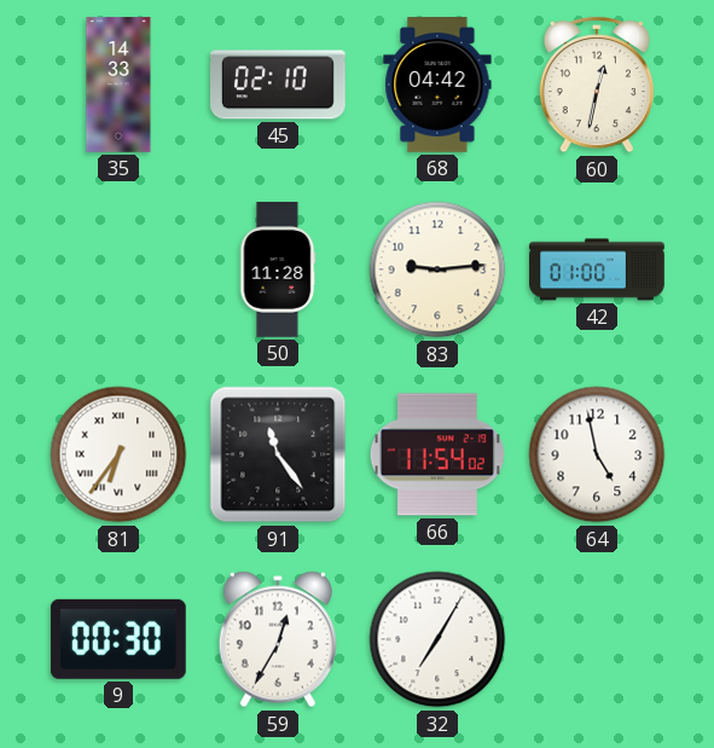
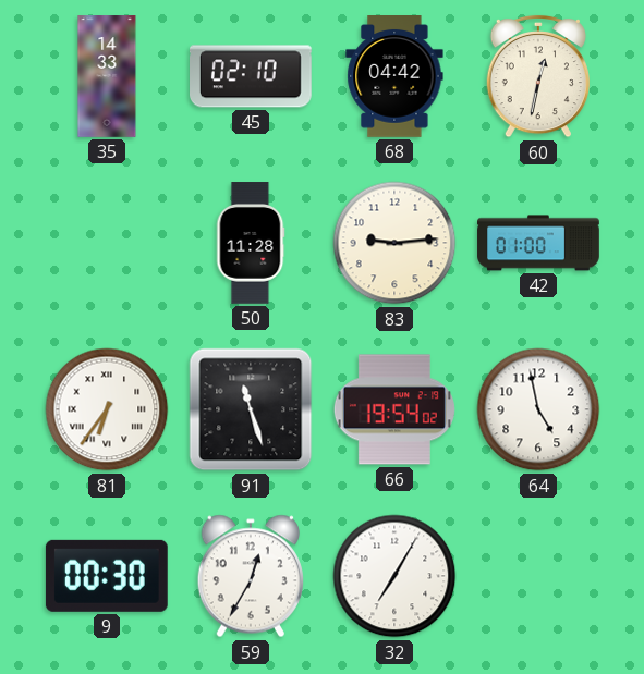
91: 11:24 -> 11:27 (251, 409)
66: 11:54 -> 19:54 (394, 409)
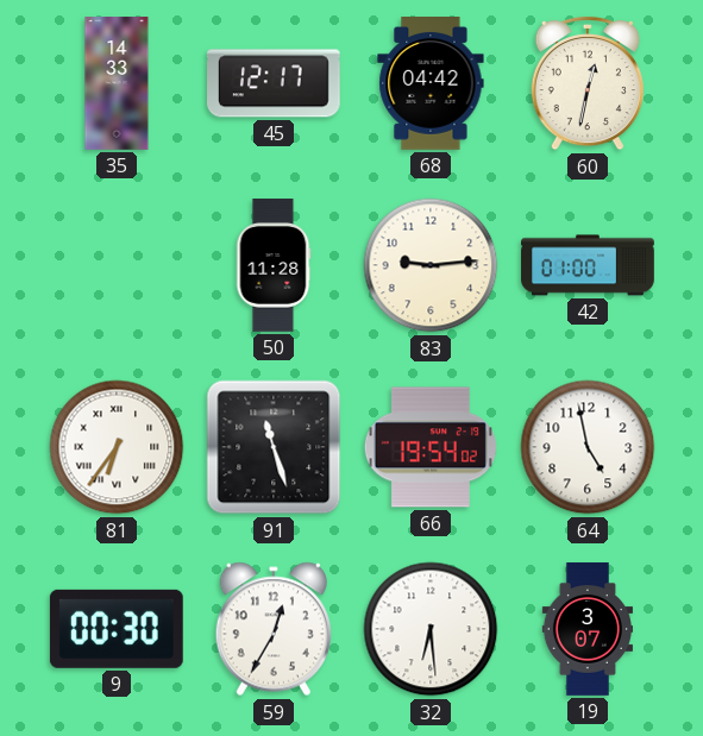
45: 02:10 -> 12:17 (275, 83)
32: 7:05 -> 6:29 (431, 629)
19: none -> 3:07 (586, 629)
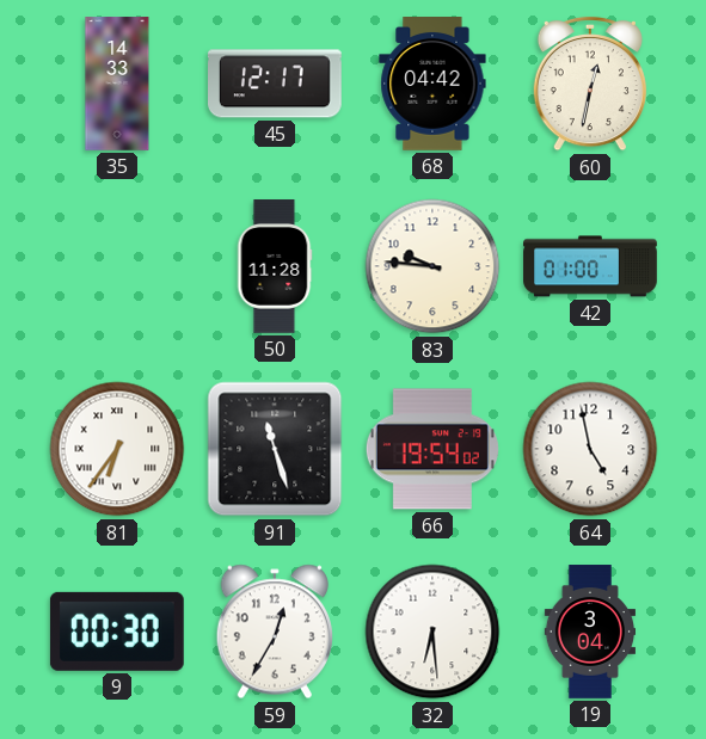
83: 9:14 -> 9:46 (432, 266)
19: 3:07 -> 3:04 (589, 632)
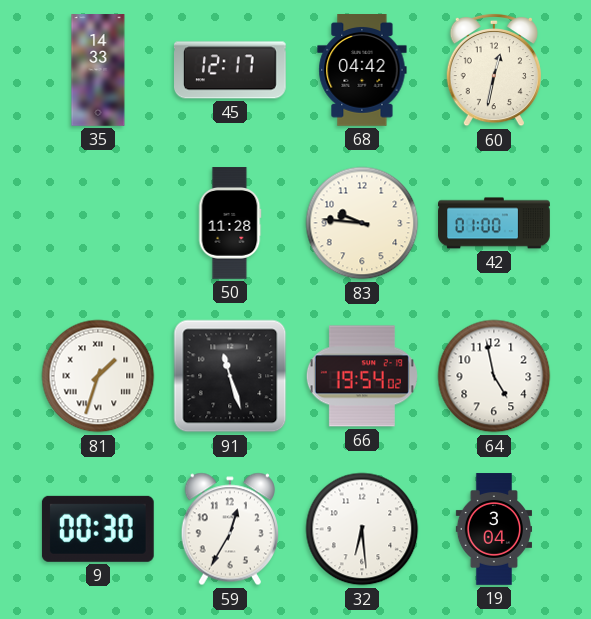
81: 6:36 -> 1:33 (98, 376)
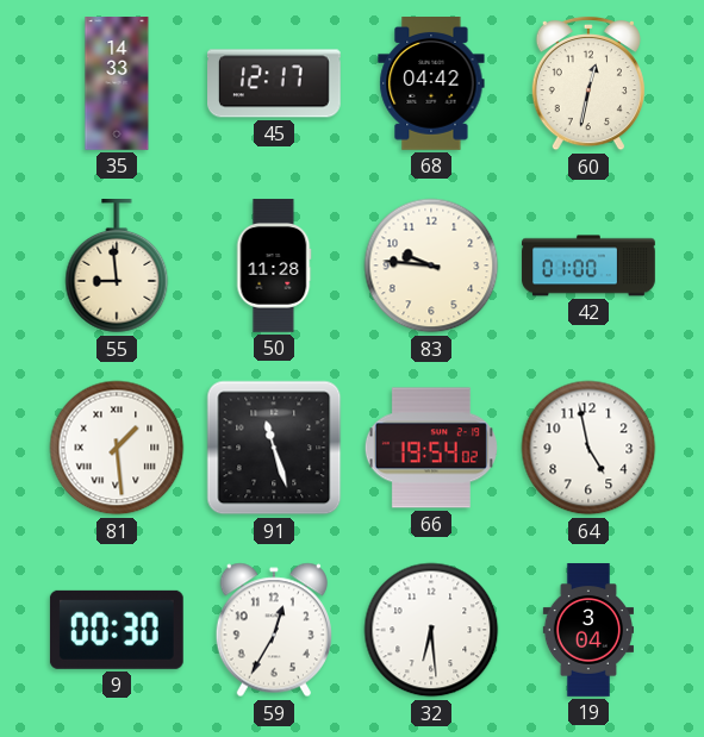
55: none -> 8:59 (117, 267)
81: 1:33 -> 1:29 (117, 448)
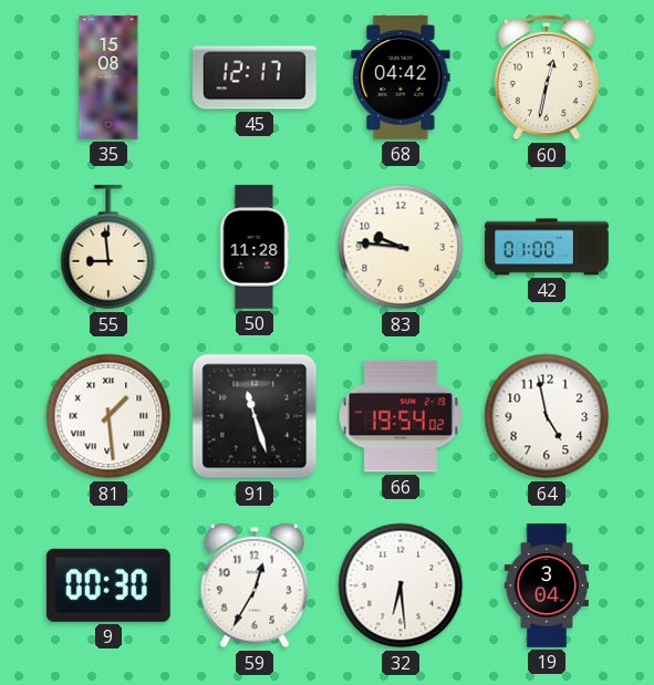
35: 14:33 -> 15:08 (108, 77)
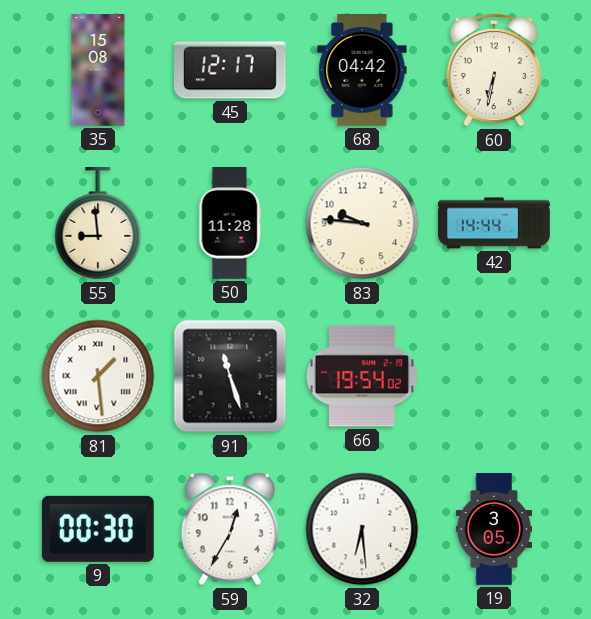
60: 12:32 -> 6:32 (494, 70)
42: 01:00 -> 14:44 (494, 223)
64: 4:58 -> none (547, 416)
19: 3:04 -> 3:05 (493, 529)
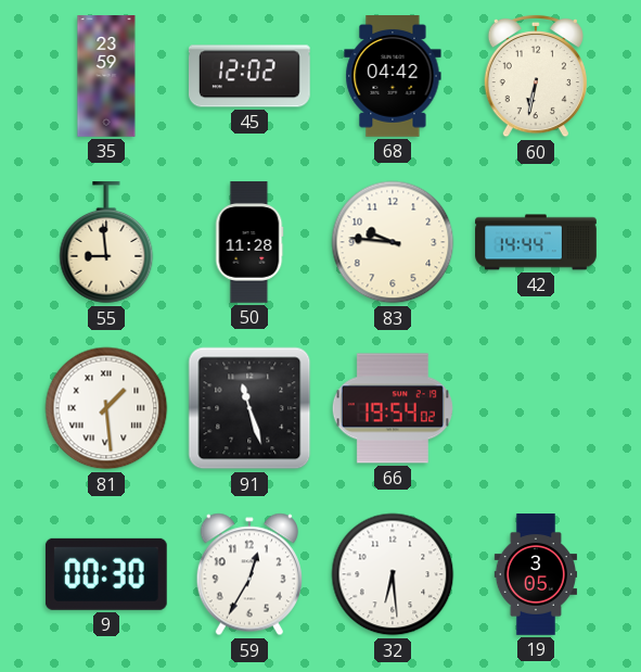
35: 15:08 -> 23:59 (106, 76)
45: 12:17 -> 12:02 (251, 76)
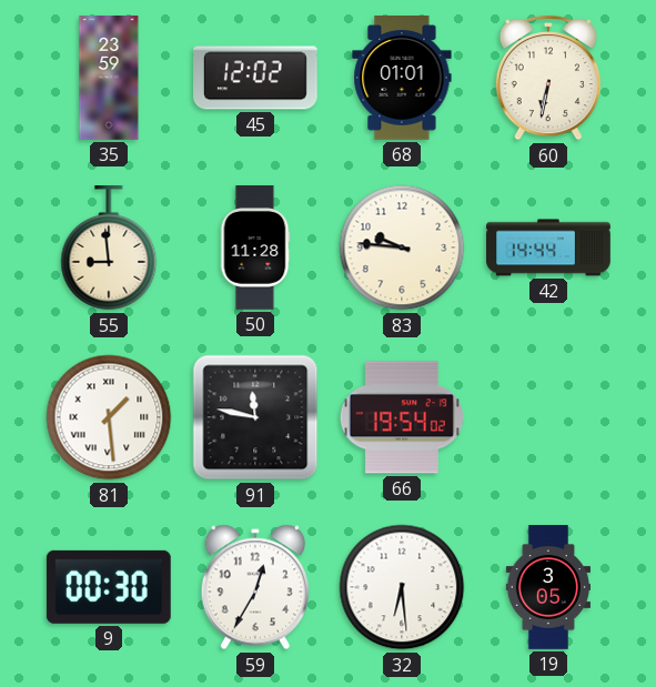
68: 04:42 -> 01:01 (402, 79)
91: 11:27 -> 11:47 (255, 417)
